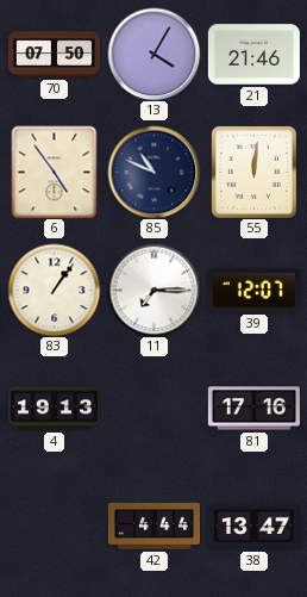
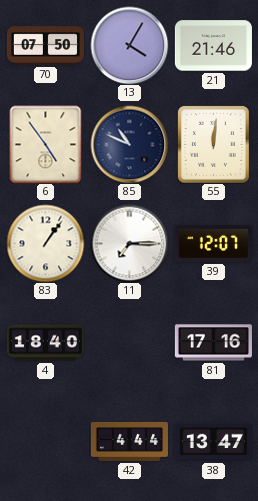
4: 19:13 -> 18:40 (45, 343)
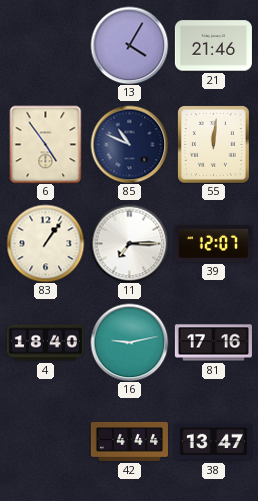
70: 07:50 -> none (45, 46)
16: none -> 9:13 (129, 342)
